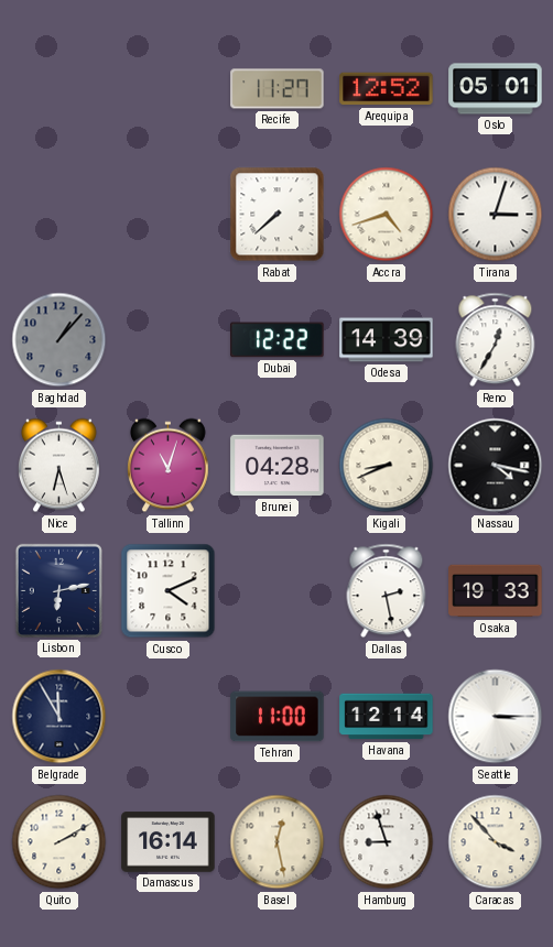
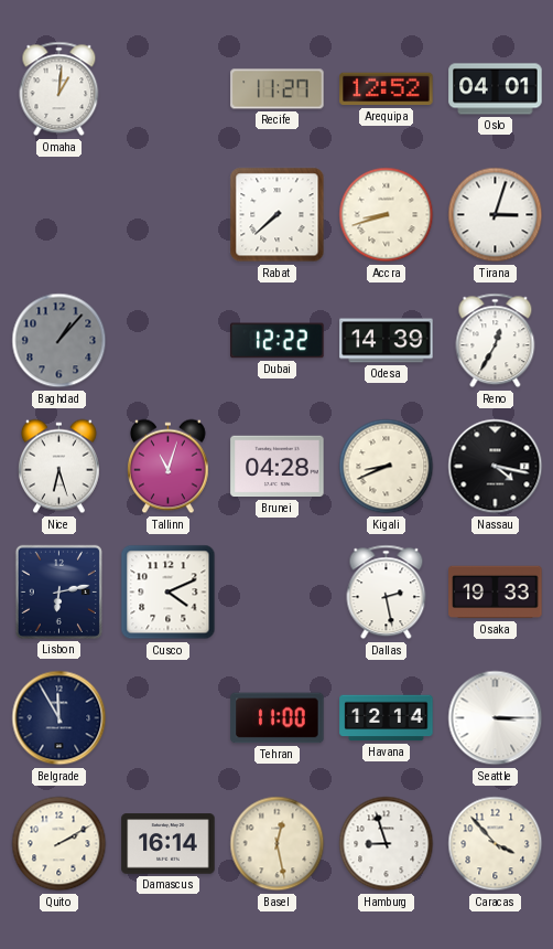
Omaha: none -> 1:01 (59, 89)
Oslo: 05:01 -> 04:01 (496, 89)
Accra: 4:42 -> 8:42 (387, 215)
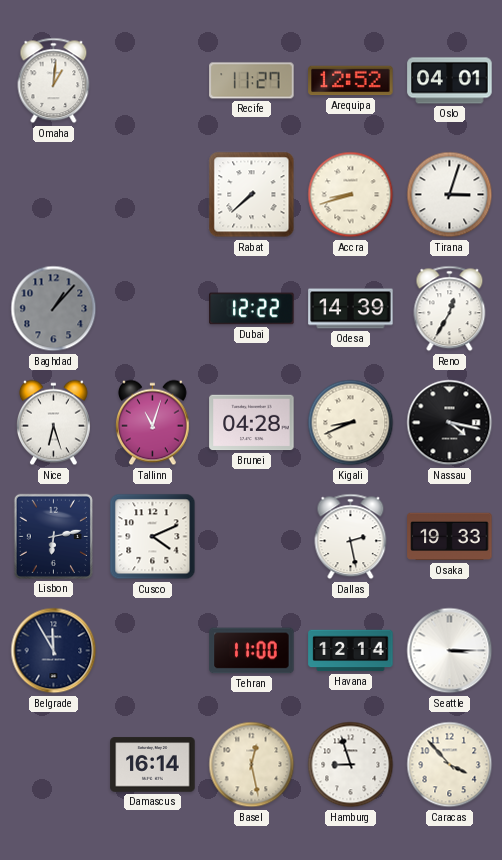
Quito: 2:10 -> none (59, 844)
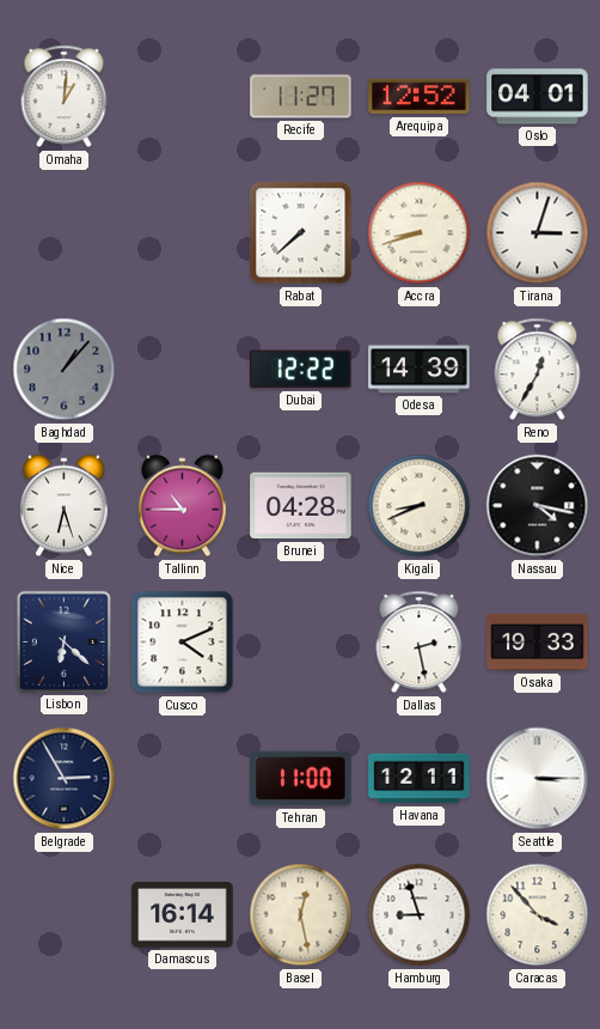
Tallinn: 11:03 -> 10:45 (182, 506)
Lisbon: 6:13 -> 6:22 (63, 641)
Belgrade: 11:55 -> 2:55 (65, 779)
Havana: 12:14 -> 12:11 (420, 779)
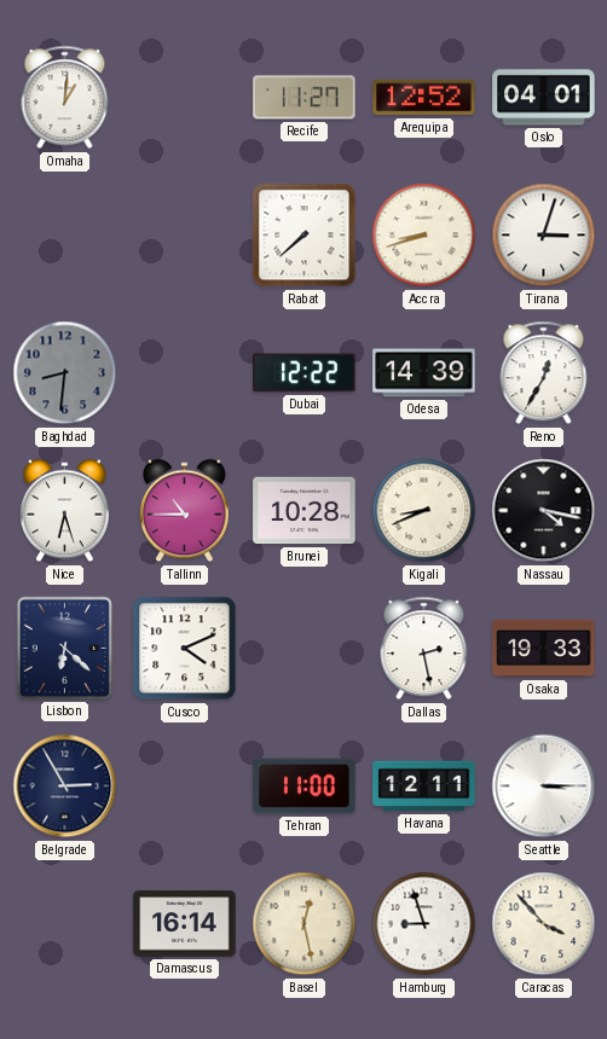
Baghdad: 1:07 -> 8:31 (65, 373)
Brunei: 04:28 -> 10:28 (305, 511)
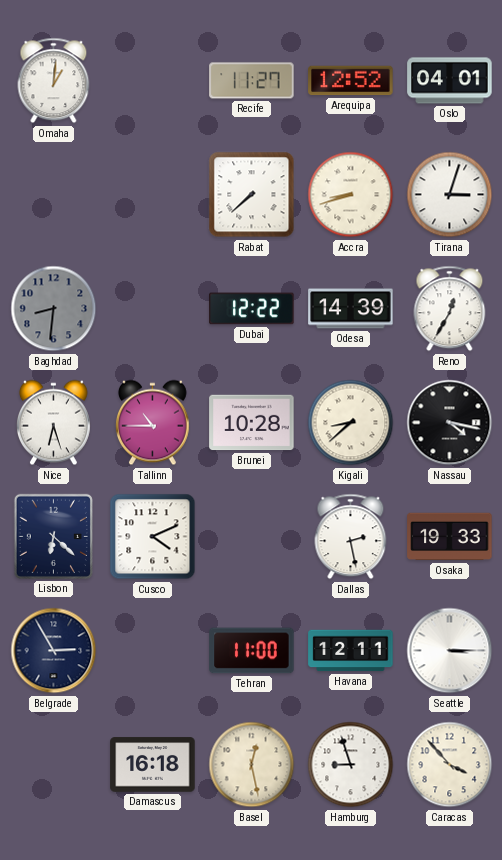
Kigali: 8:41 -> 8:38 (351, 423)
Damascus: 16:14 -> 16:18 (153, 765)
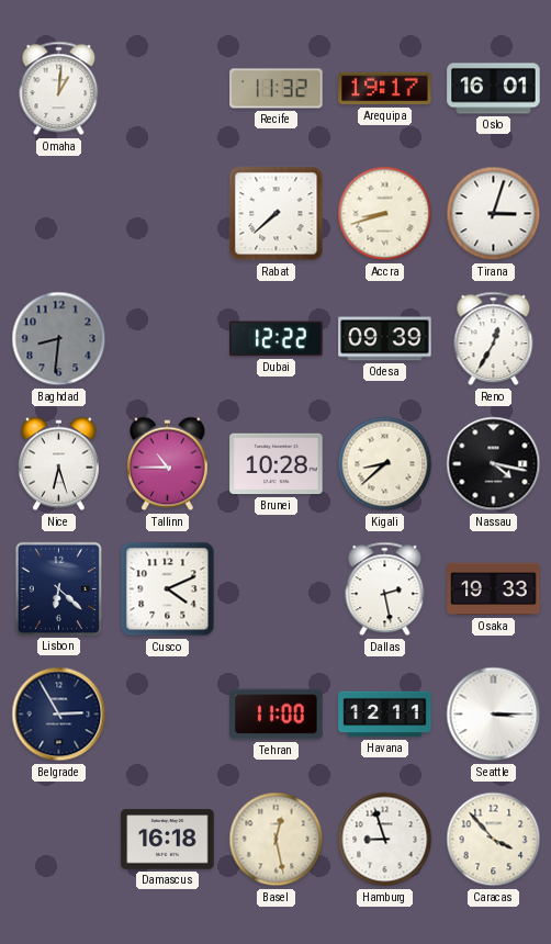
Recife: 11:27 -> 11:32 (277, 89)
Arequipa: 12:52 -> 19:17 (385, 89)
Oslo: 04:01 -> 16:01 (494, 89)
Odesa: 14:39 -> 09:39 (385, 339)
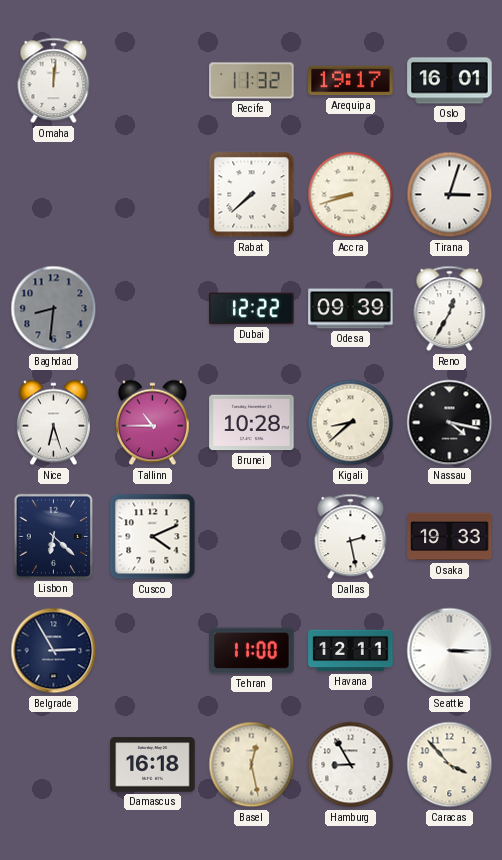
Omaha: 1:01 -> 12:01 (54, 81)
Hamburg: 8:57 -> 8:55 (351, 765)
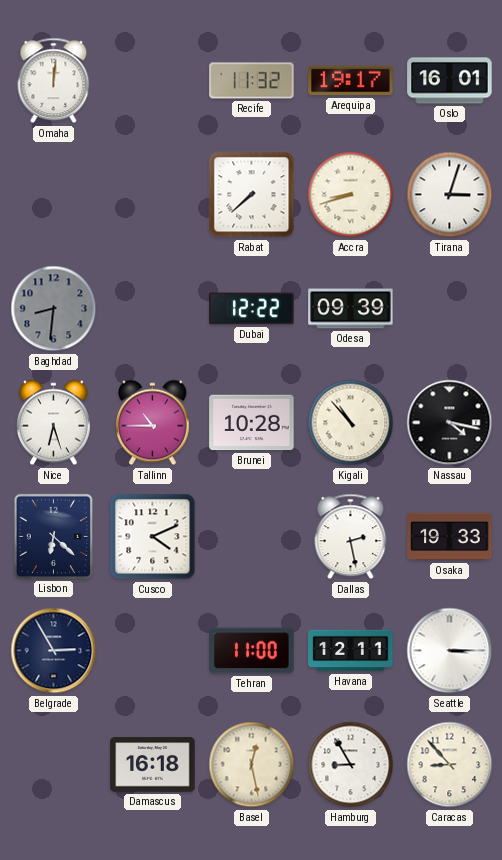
Reno: 12:35 -> none (450, 309)
Kigali: 8:38 -> 10:53 (351, 423)
Caracas: 3:53 -> 8:53 (450, 765)
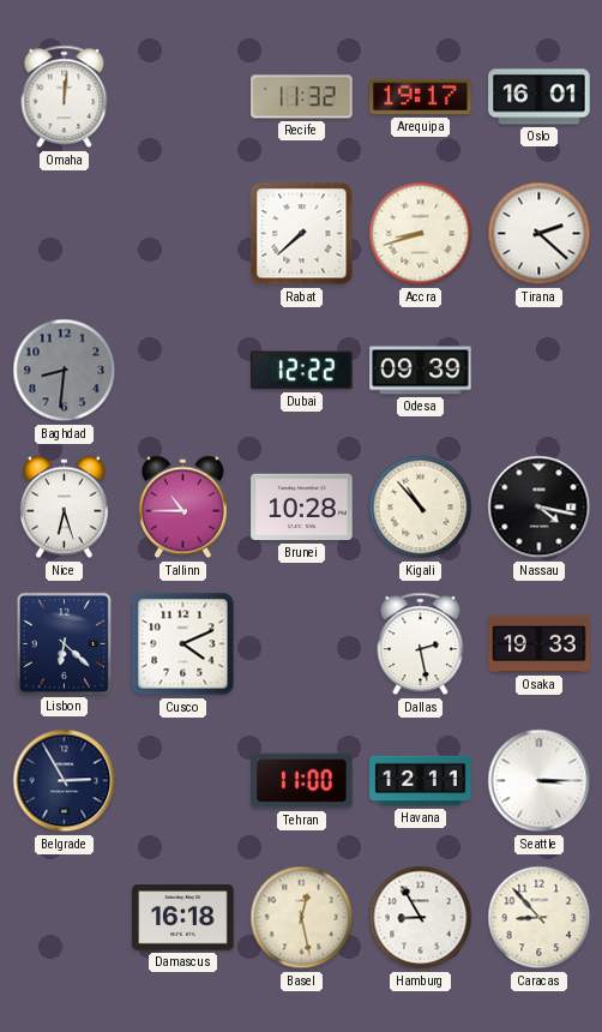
Tirana: 3:03 -> 2:22 (540, 234)
